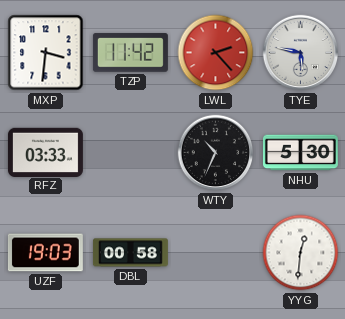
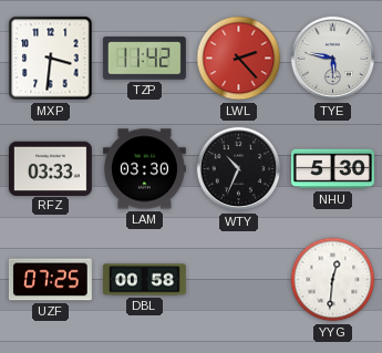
LAM: none -> 03:30 (144, 169)
UZF: 19:03 -> 07:25 (50, 280)
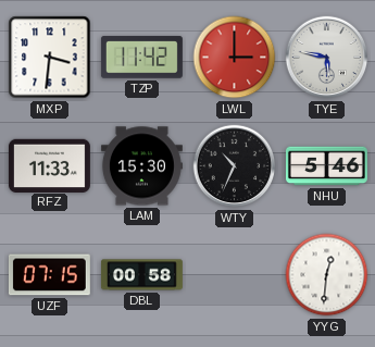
LWL: 2:23 -> 3:00 (235, 58)
RFZ: 03:33 -> 11:33 (49, 165)
LAM: 03:30 -> 15:30 (141, 166)
NHU: 5:30 -> 5:46 (326, 166)
UZF: 07:25 -> 07:15 (49, 275)
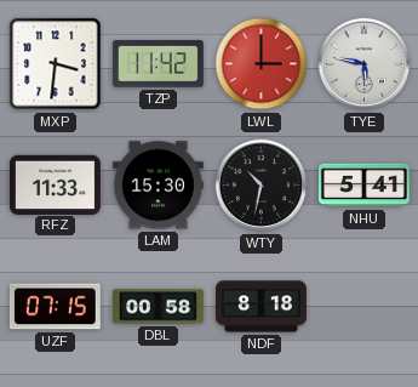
WTY: 10:34 -> 10:32 (262, 186)
NHU: 5:46 -> 5:41 (363, 186)
NDF: none -> 8:18 (260, 307)
YYG: 12:31 -> none (327, 275)
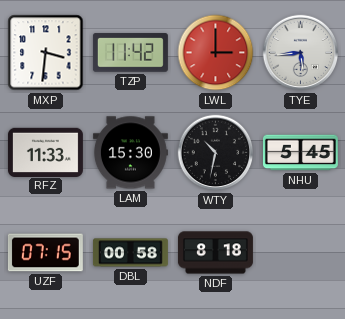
TYE: 5:47 -> 5:44 (301, 53)
NHU: 5:41 -> 5:45 (300, 153)
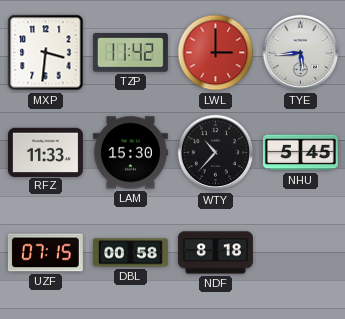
WTY: 10:32 -> 10:37 (216, 153)
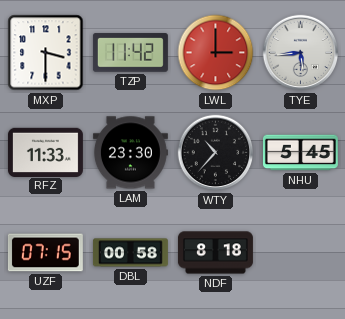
MXP: 3:31 -> 3:30 (46, 53)
LAM: 15:30 -> 23:30 (130, 153)
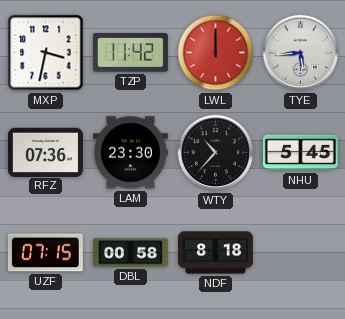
MXP: 3:30 -> 3:32 (46, 53)
LWL: 3:00 -> 12:00 (216, 53)
RFZ: 11:33 -> 07:36 (45, 152)
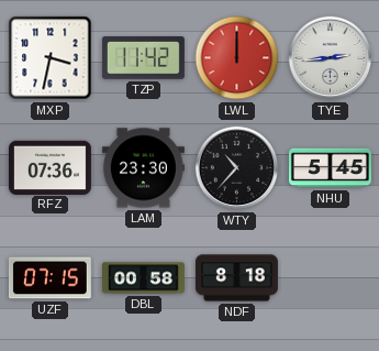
TYE: 5:44 -> 2:44 (331, 58)
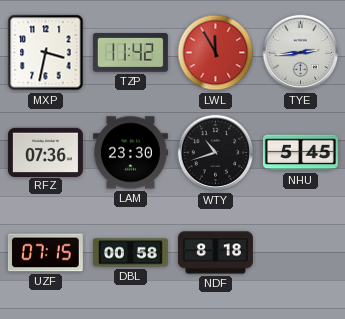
LWL: 12:00 -> 11:55 (216, 53)
WTY: 10:37 -> 10:42 (216, 153)
